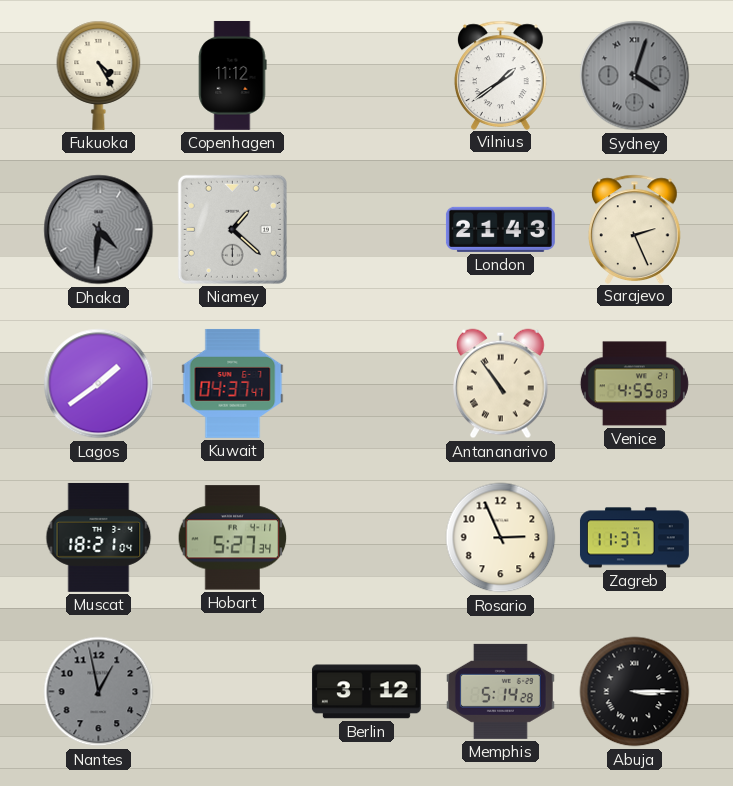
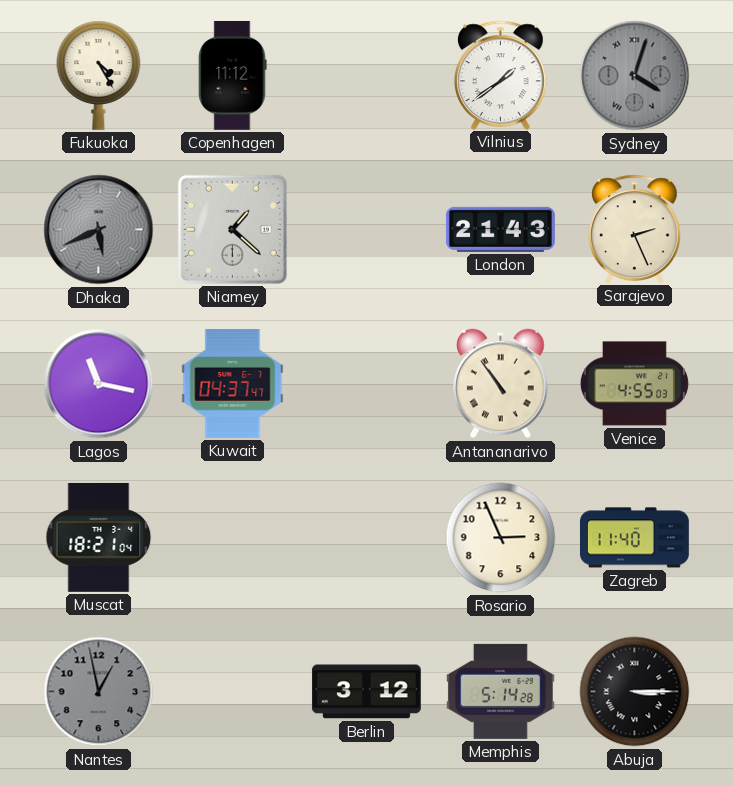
Dhaka: 4:31 -> 5:41 (99, 230)
Lagos: 1:39 -> 11:17 (99, 384)
Hobart: 5:27 -> none (233, 538)
Zagreb: 11:37 -> 11:40 (634, 538)
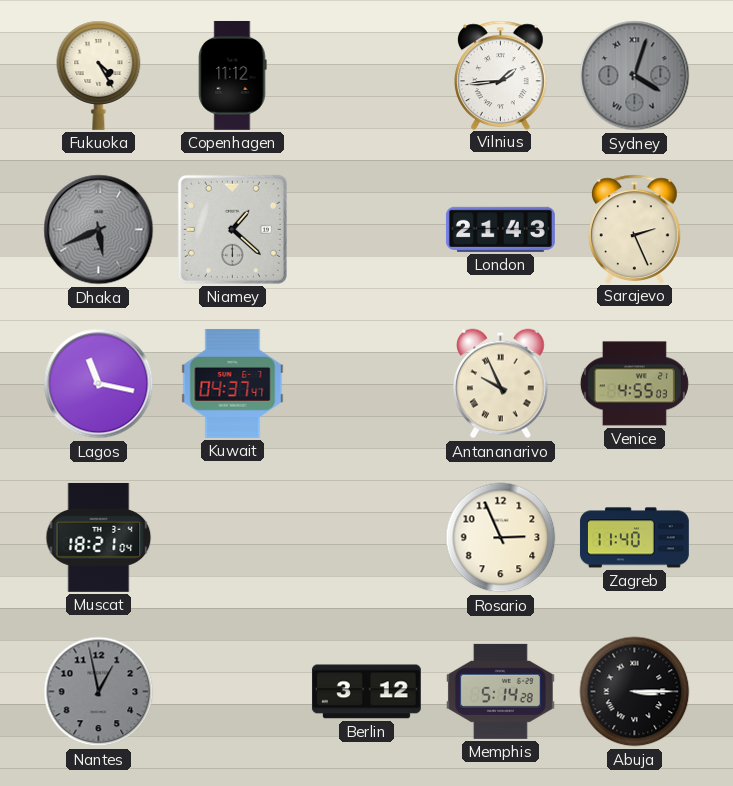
Vilnius: 1:39 -> 1:44 (501, 75)
Antananarivo: 10:54 -> 9:56 (501, 384)
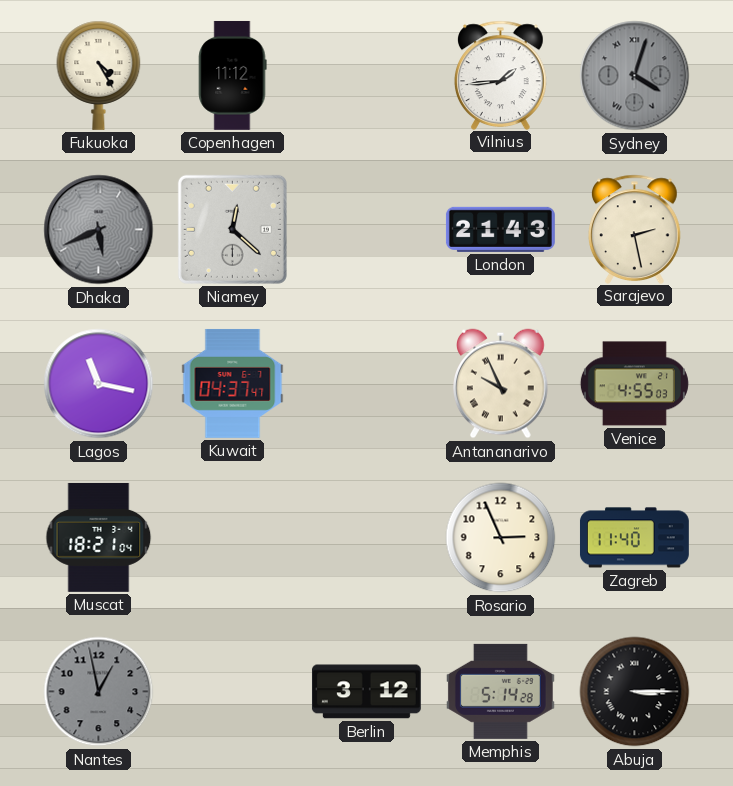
Niamey: 1:22 -> 12:22 (232, 229)
Sarajevo: 2:26 -> 2:28 (635, 229)
